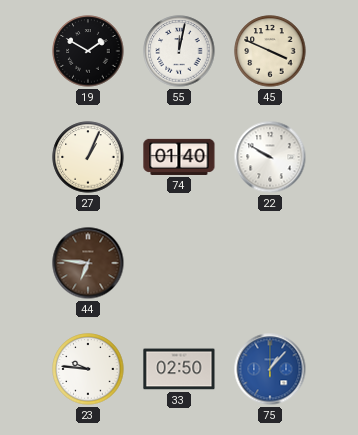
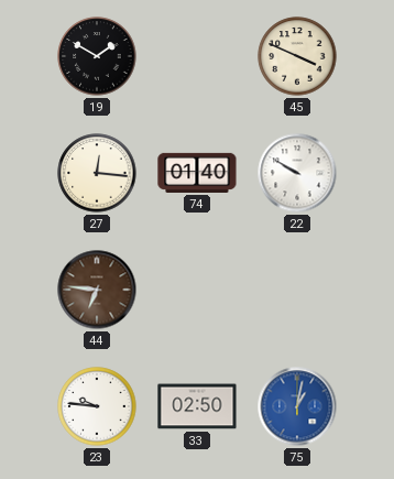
55: 12:02 -> none (179, 51)
27: 1:04 -> 12:16 (97, 173)
75: 1:07 -> 1:02 (297, 406)
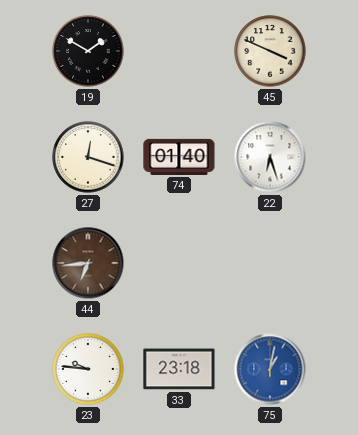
27: 12:16 -> 12:18 (88, 157)
22: 9:50 -> 6:27 (270, 157)
44: 6:46 -> 6:44 (88, 263)
33: 02:50 -> 23:18 (179, 369)
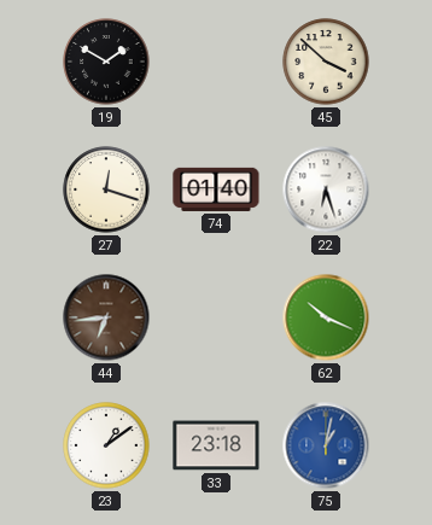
45: 3:49 -> 3:52 (326, 62)
62: none -> 10:19 (326, 317)
23: 9:46 -> 1:09 (106, 445)
